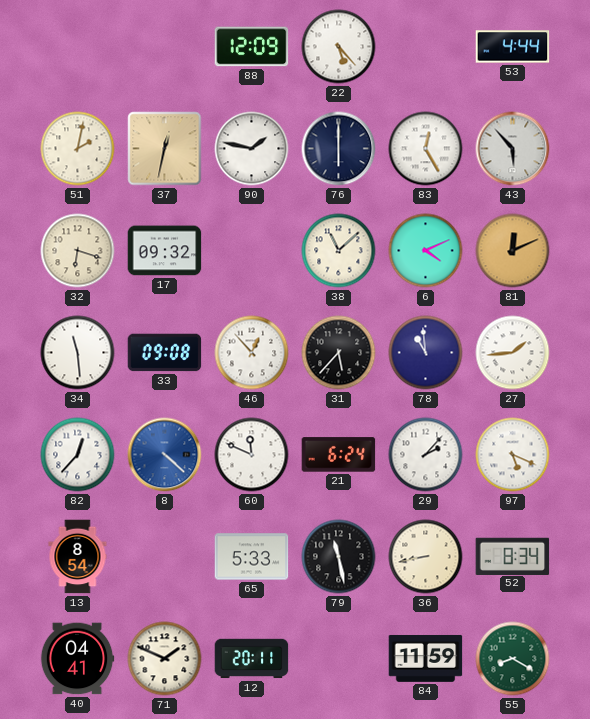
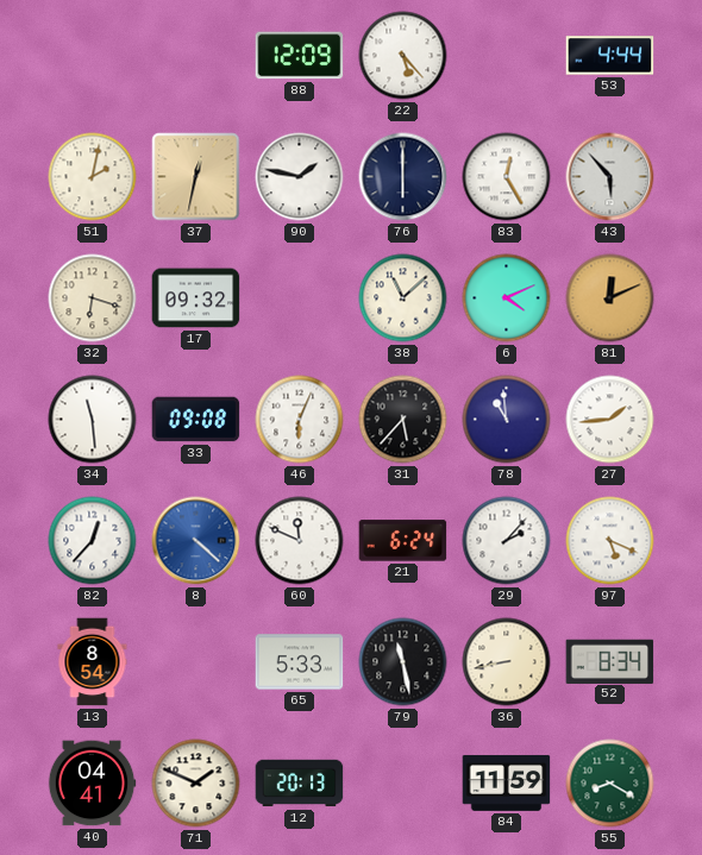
46: 12:53 -> 6:04 (300, 420)
12: 20:11 -> 20:13 (300, 784)
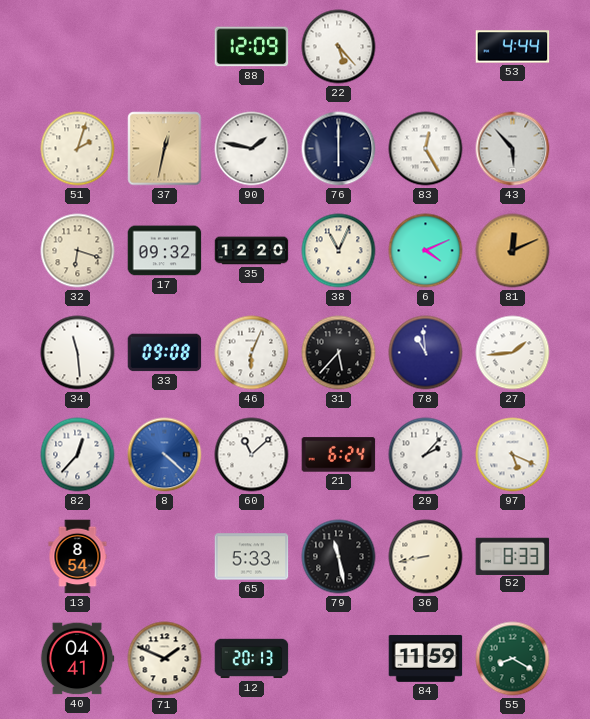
51: 2:02 -> 2:03 (78, 149)
35: none -> 12:20 (252, 251)
38: 11:08 -> 11:04 (339, 251)
60: 11:49 -> 11:08 (252, 455)
52: 8:34 -> 8:33 (513, 556)
